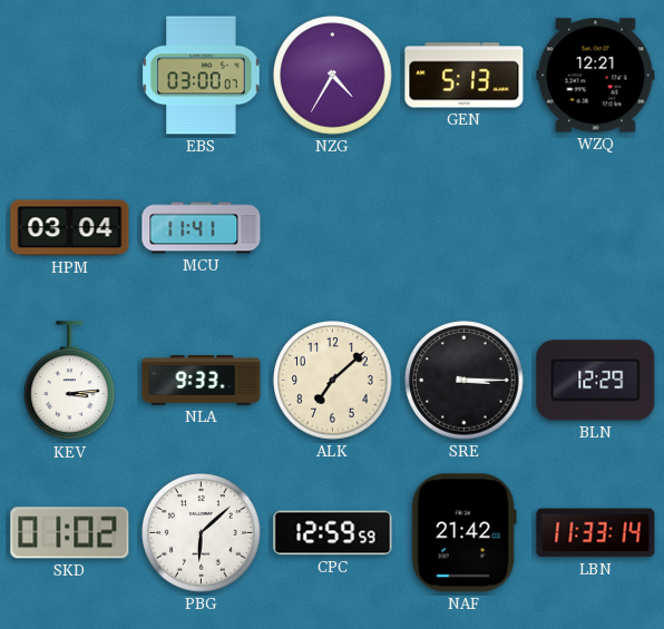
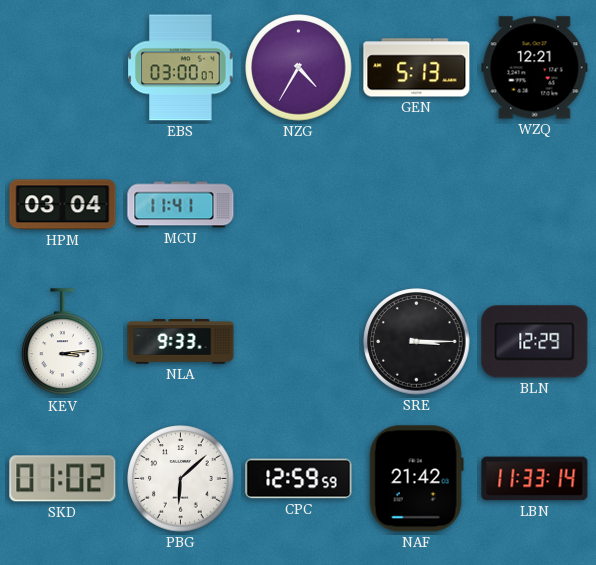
ALK: 7:08 -> none (333, 381)
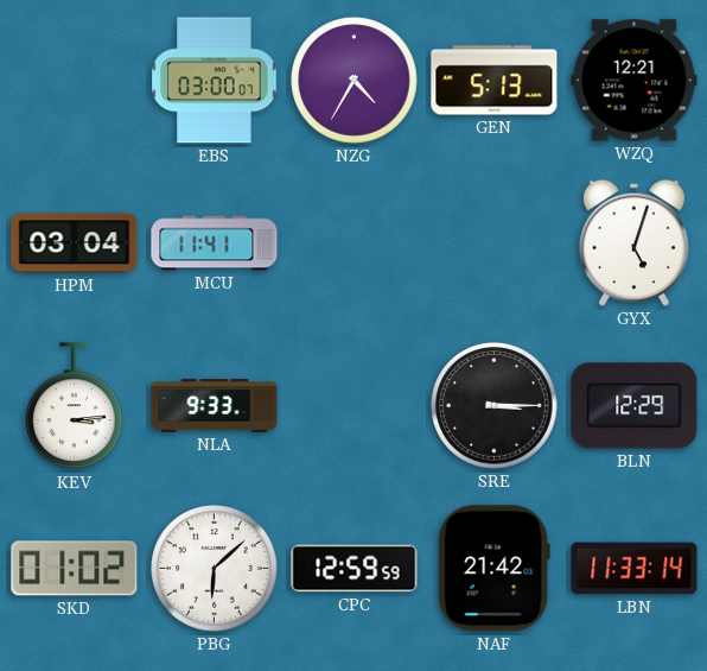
GYX: none -> 5:03 (633, 242)
